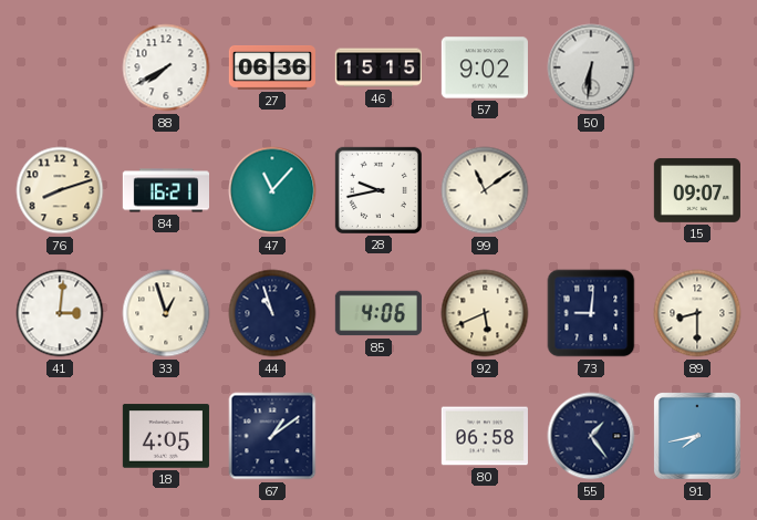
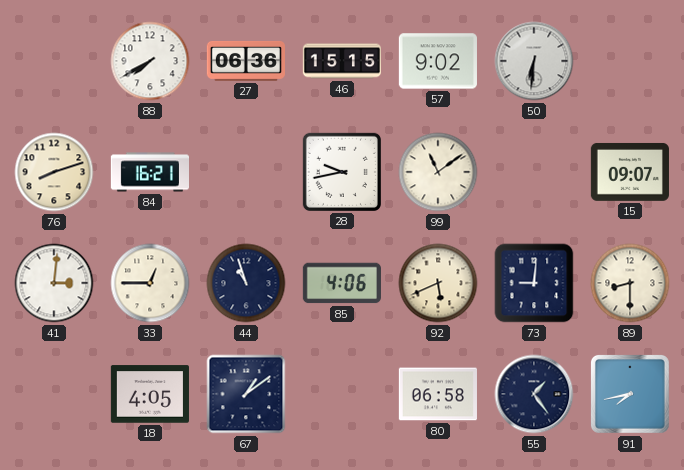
47: 11:07 -> none (272, 190)
33: 12:57 -> 12:45 (150, 283)
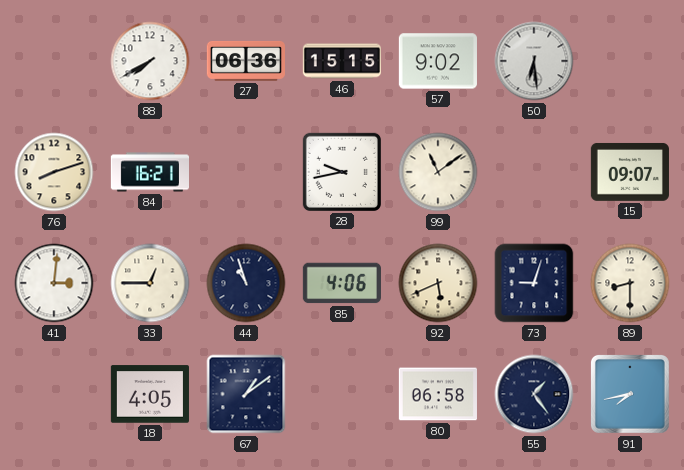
50: 6:31 -> 6:29 (534, 61)
73: 9:01 -> 9:03 (534, 283)
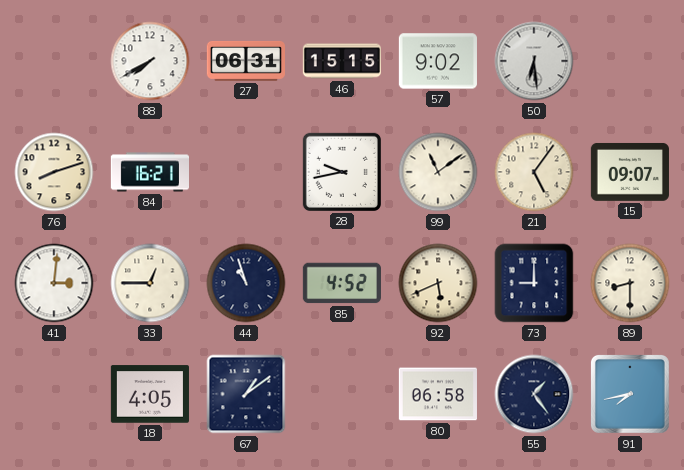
27: 06:36 -> 06:31 (245, 61)
21: none -> 5:06 (534, 172)
85: 4:06 -> 4:52 (342, 283)
73: 9:03 -> 9:00 (534, 283)
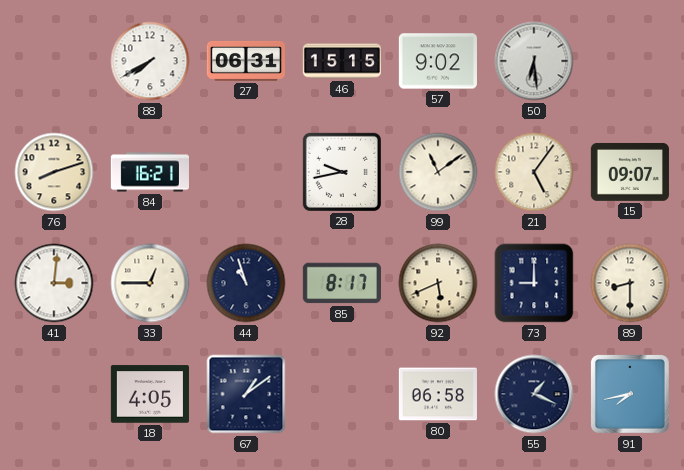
85: 4:52 -> 8:17 (342, 283)
55: 1:24 -> 1:19 (534, 394)
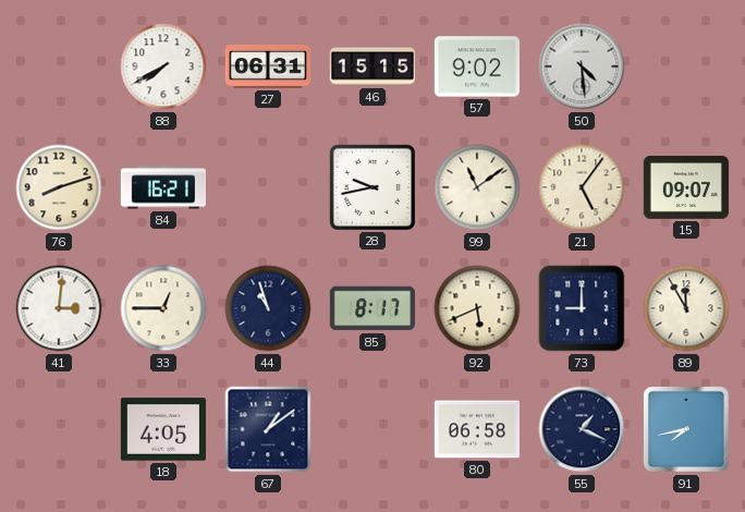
50: 6:29 -> 4:29 (582, 66)
89: 8:30 -> 11:55 (686, 308)
